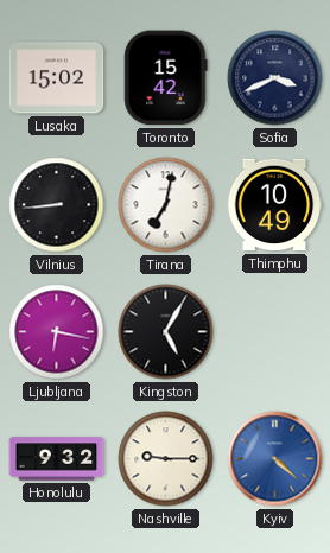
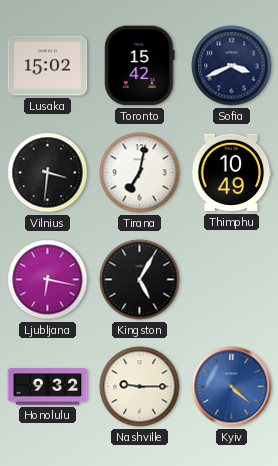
Vilnius: 8:44 -> 3:31 (48, 173)
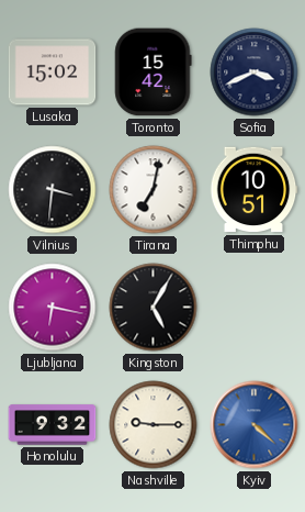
Thimphu: 10:49 -> 10:51 (253, 190)
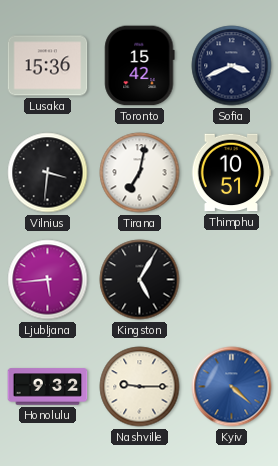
Lusaka: 15:02 -> 15:36 (48, 66)
Ljubljana: 6:17 -> 5:44 (48, 280)
